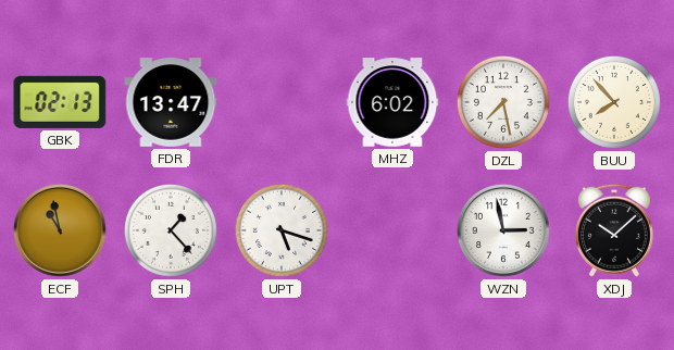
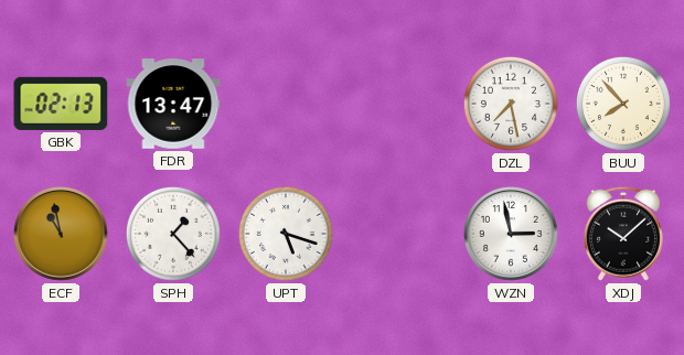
MHZ: 6:02 -> none (392, 102)
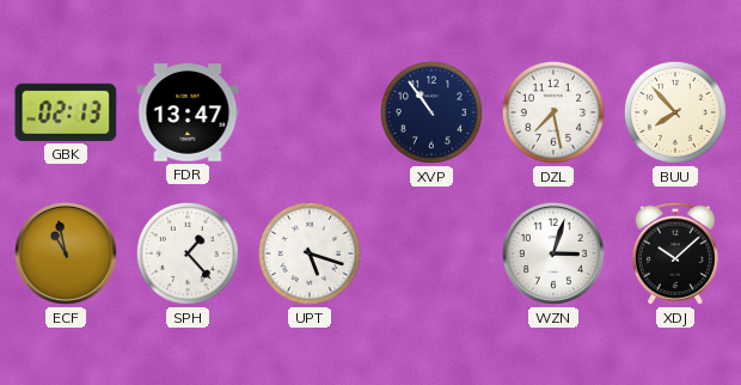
XVP: none -> 10:54 (431, 112)
WZN: 2:58 -> 3:03 (553, 253)
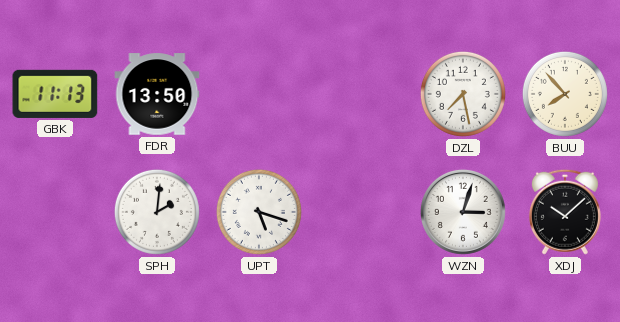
GBK: 02:13 -> 11:13 (55, 94)
FDR: 13:47 -> 13:50 (157, 94)
XVP: 10:54 -> none (431, 112)
ECF: 10:58 -> none (66, 253)
SPH: 1:23 -> 2:01 (157, 212)
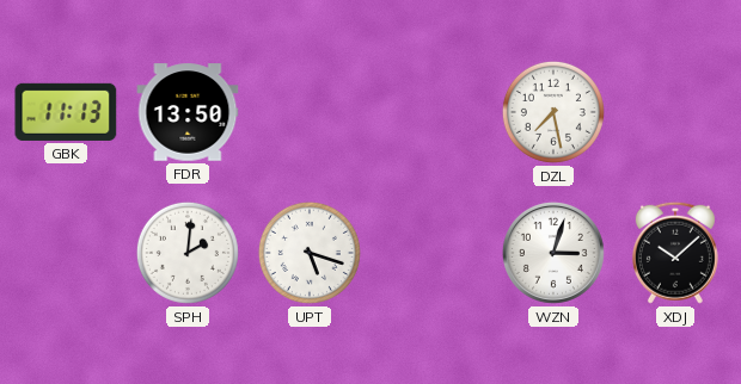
BUU: 7:53 -> none (565, 94)
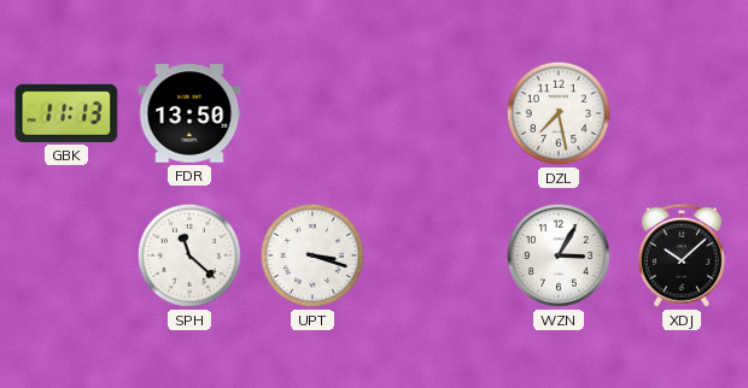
SPH: 2:01 -> 11:22 (189, 255)
UPT: 5:18 -> 3:18 (312, 255)
WZN: 3:03 -> 3:05 (559, 255)
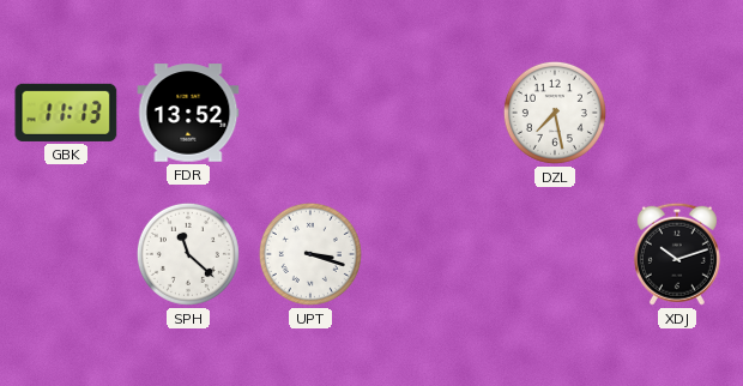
FDR: 13:50 -> 13:52 (188, 113)
WZN: 3:05 -> none (559, 255)
XDJ: 10:08 -> 10:12 (677, 254)
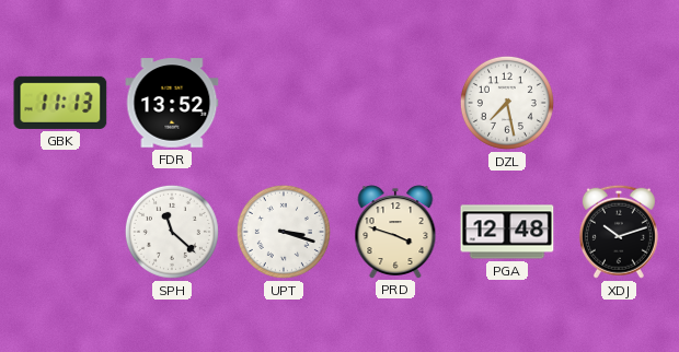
PRD: none -> 3:48 (395, 232)
PGA: none -> 12:48 (507, 232)
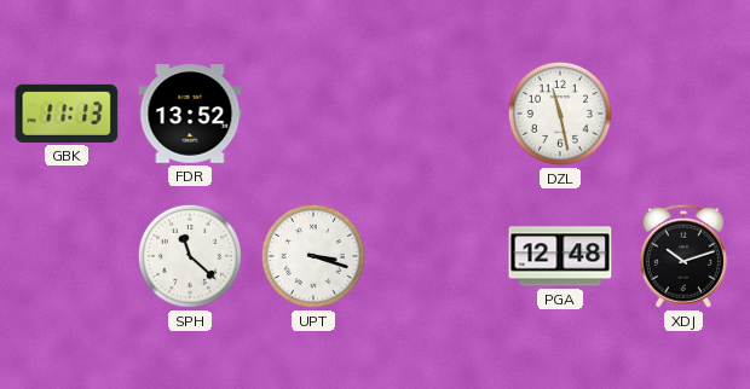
DZL: 7:28 -> 11:28 (560, 114)
PRD: 3:48 -> none (395, 232)
